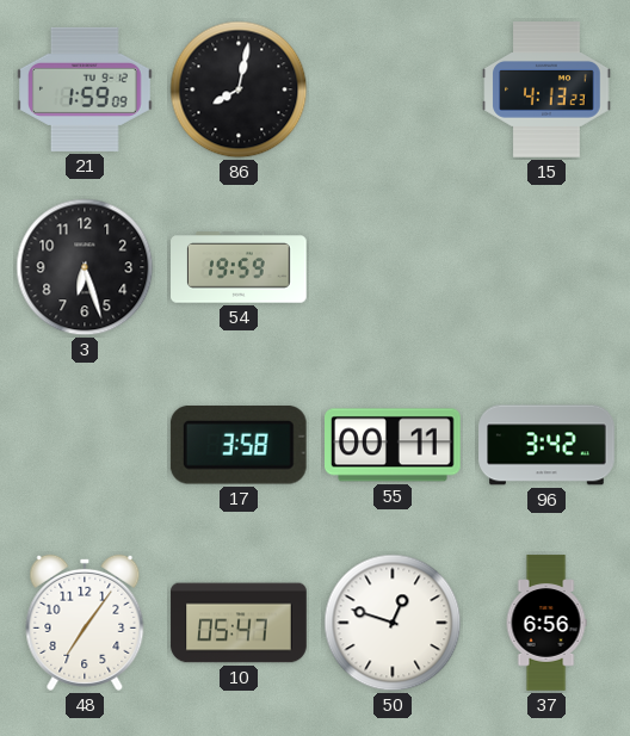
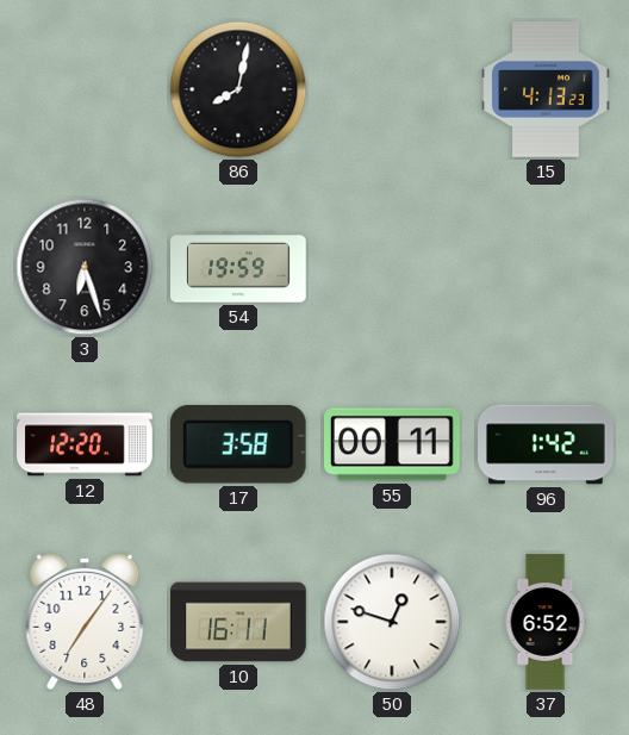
21: 1:59 -> none (86, 89)
12: none -> 12:20 (85, 444)
96: 3:42 -> 1:42 (546, 444)
10: 05:47 -> 16:11 (238, 622)
37: 6:56 -> 6:52 (546, 622)
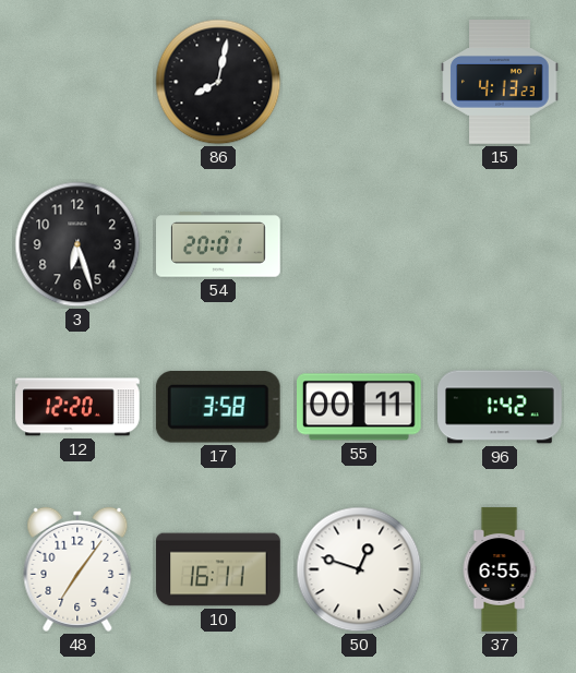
54: 19:59 -> 20:01 (219, 244)
37: 6:52 -> 6:55 (500, 569)
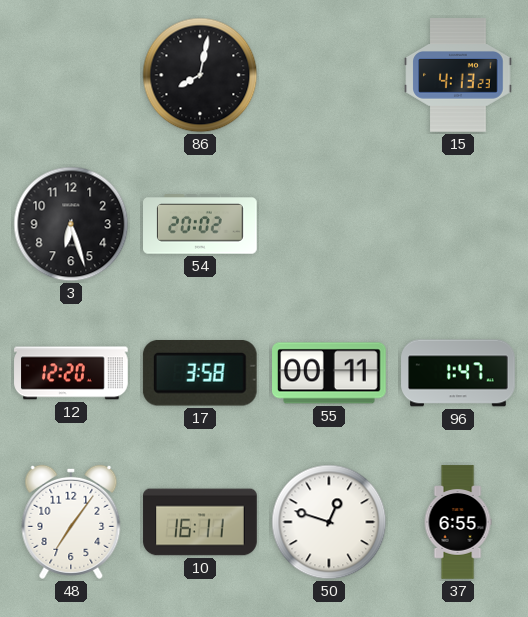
54: 20:01 -> 20:02 (201, 224)
96: 1:42 -> 1:47 (458, 373)
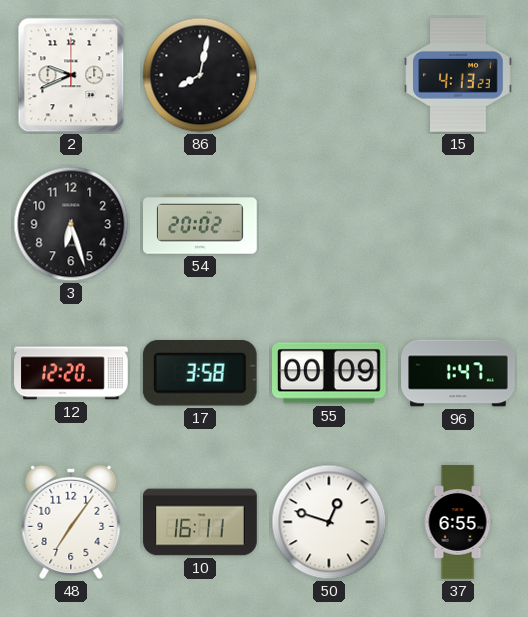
2: none -> 9:41 (71, 75)
55: 00:11 -> 00:09 (330, 373)
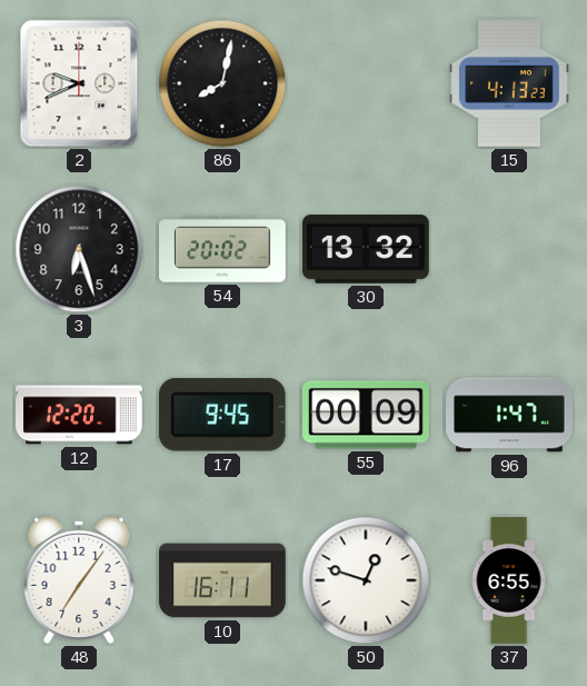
30: none -> 13:32 (366, 249)
17: 3:58 -> 9:45 (222, 415)
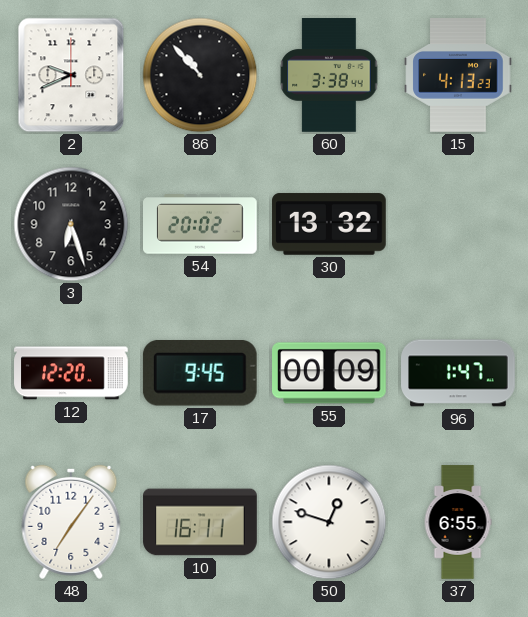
86: 8:02 -> 10:53 (200, 75)
60: none -> 3:38 (329, 75)
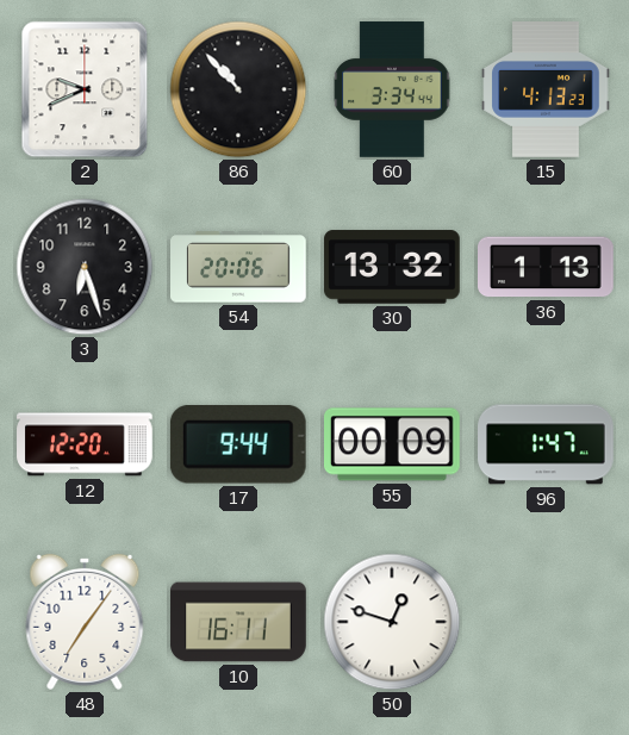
60: 3:38 -> 3:34 (392, 89)
54: 20:02 -> 20:06 (239, 267)
36: none -> 1:13 (547, 267)
17: 9:45 -> 9:44 (238, 444)
37: 6:55 -> none (458, 522)
